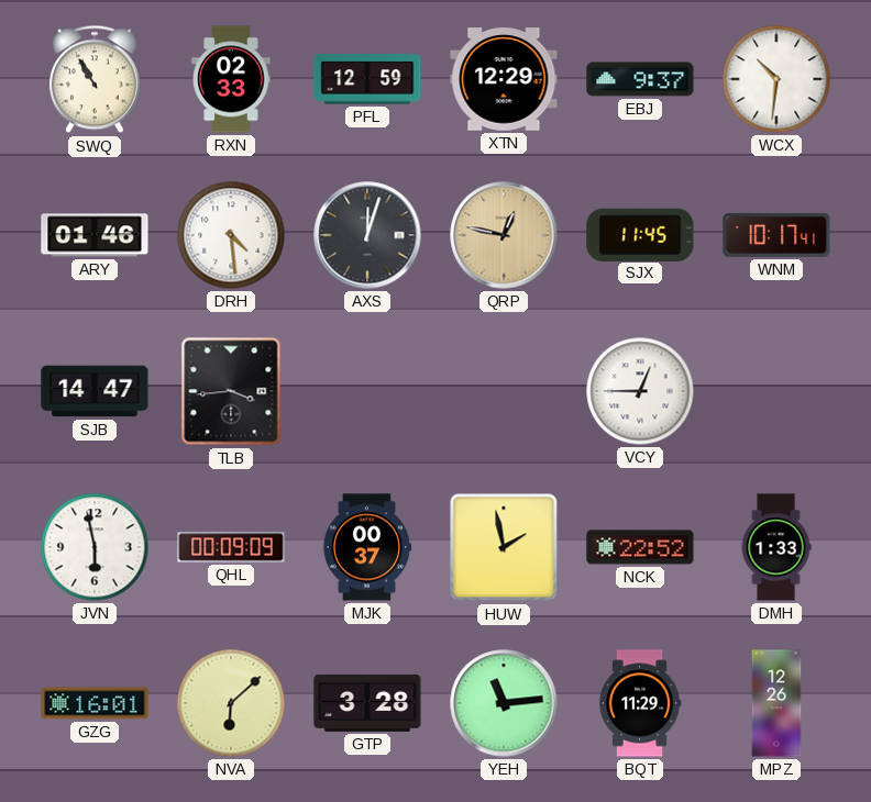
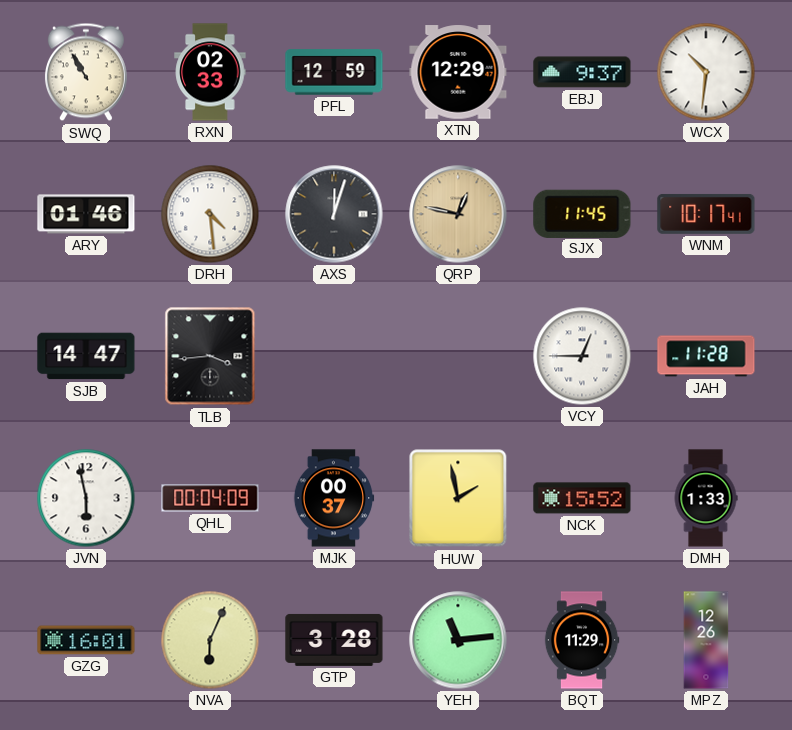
JAH: none -> 11:28 (706, 356)
QHL: 00:09 -> 00:04 (210, 498)
NCK: 22:52 -> 15:52 (582, 498)
NVA: 6:08 -> 6:04 (210, 640)
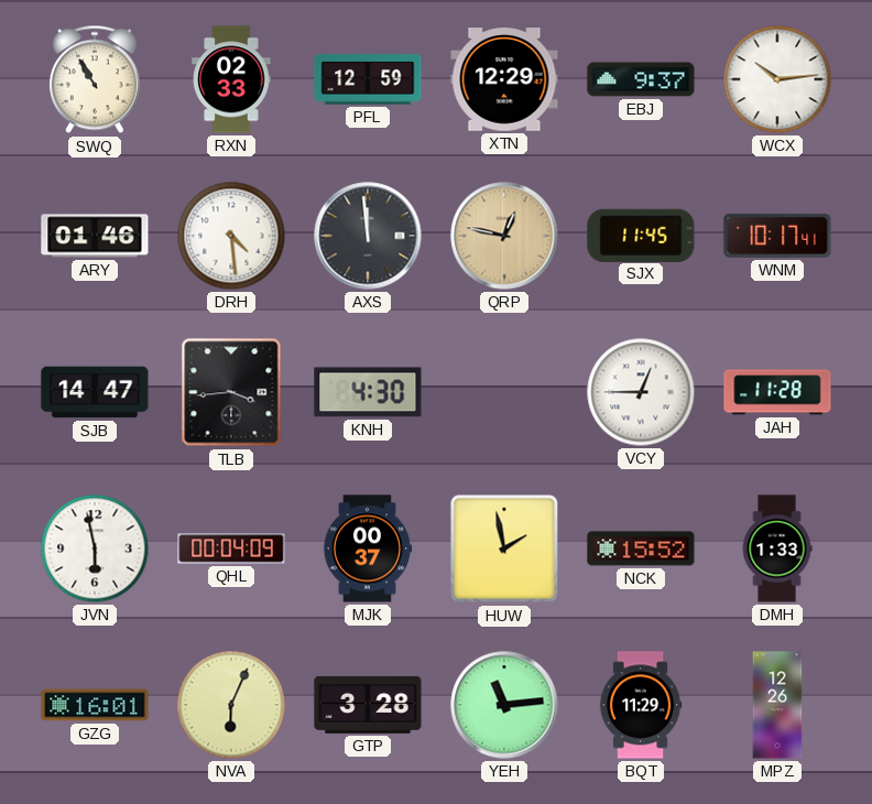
WCX: 10:31 -> 10:14 (777, 79)
AXS: 12:03 -> 11:59 (368, 236)
KNH: none -> 4:30 (368, 392)
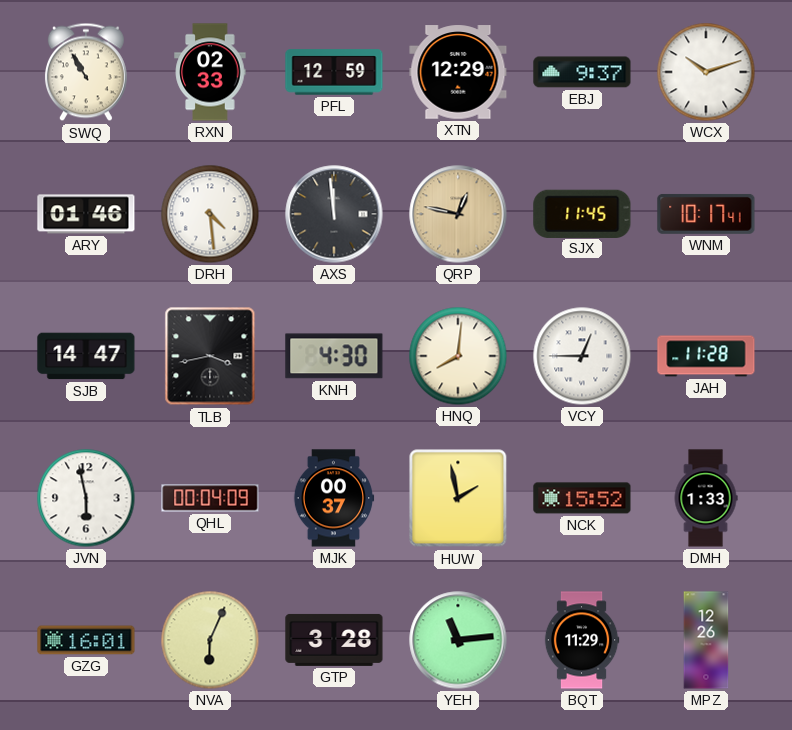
WCX: 10:14 -> 10:12 (706, 72)
TLB: 3:44 -> 3:43 (210, 356)
HNQ: none -> 8:01 (458, 356)
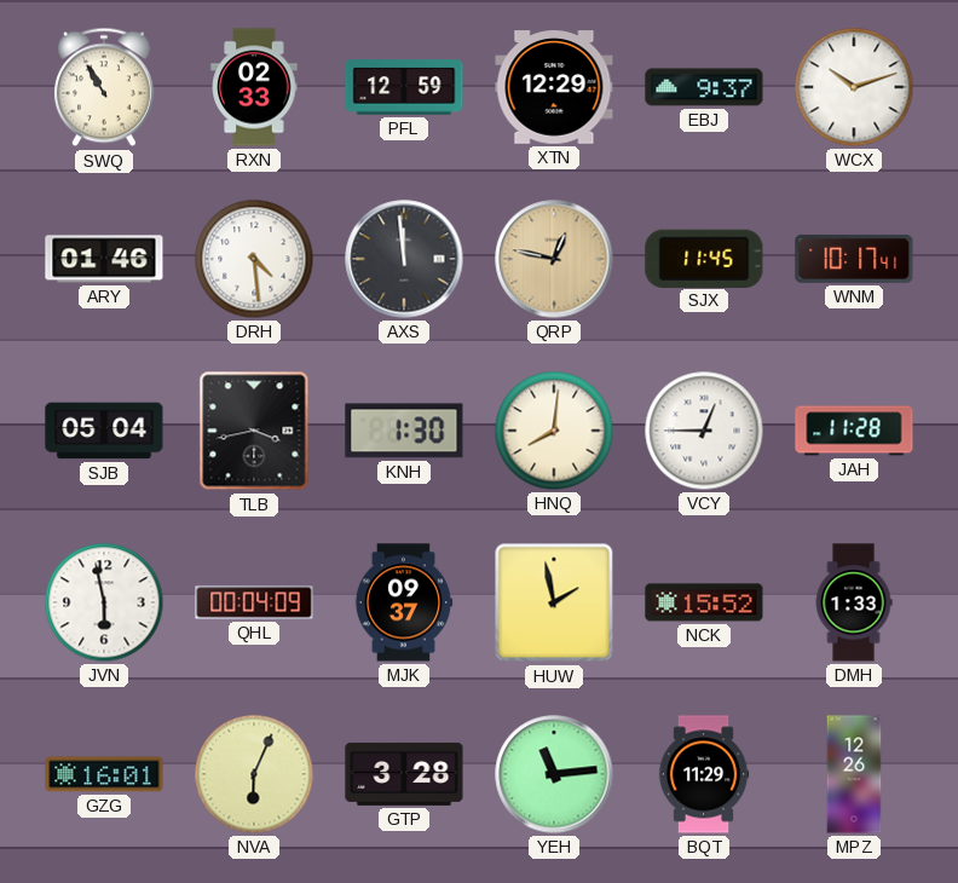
SJB: 14:47 -> 05:04 (104, 431)
KNH: 4:30 -> 1:30 (404, 431)
MJK: 00:37 -> 09:37 (404, 602)
